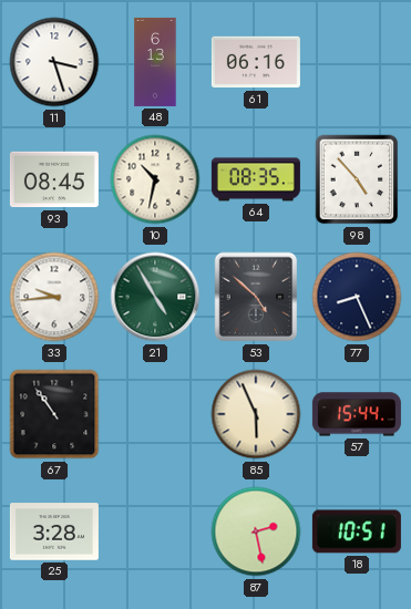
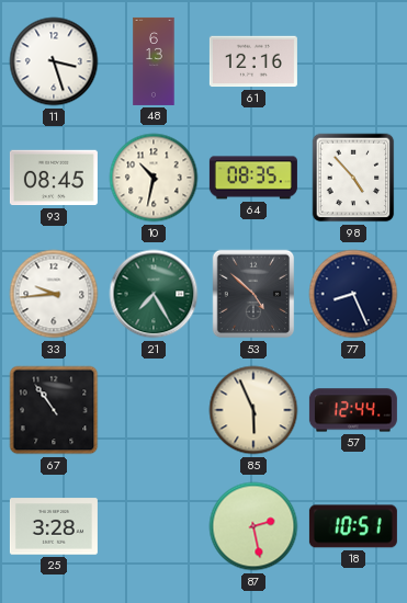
61: 06:16 -> 12:16 (253, 61)
21: 4:55 -> 7:25 (154, 294)
57: 15:44 -> 12:44 (353, 410)
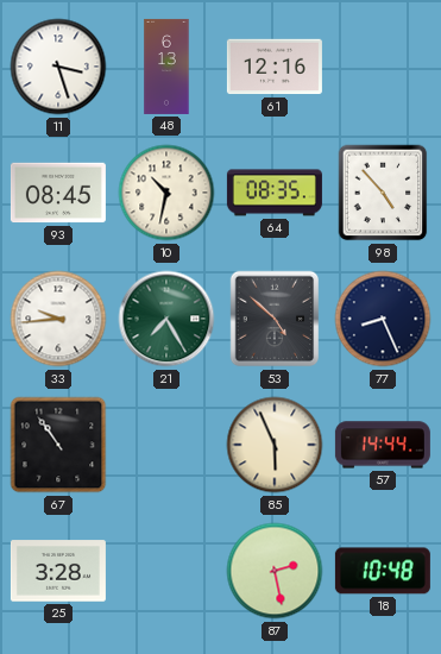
57: 12:44 -> 14:44 (383, 445)
18: 10:51 -> 10:48 (383, 571)
